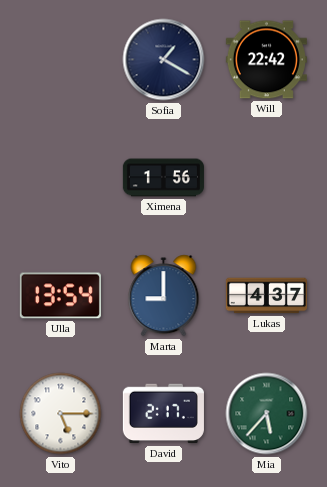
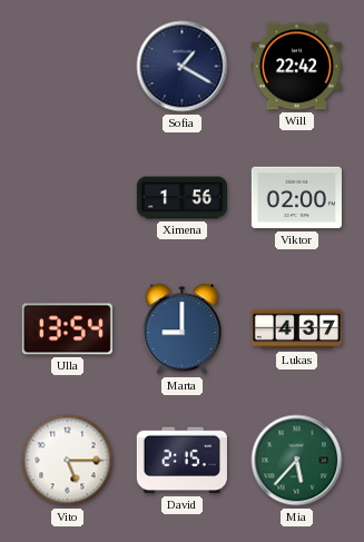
Viktor: none -> 02:00 (296, 198)
David: 2:17 -> 2:15 (181, 461)
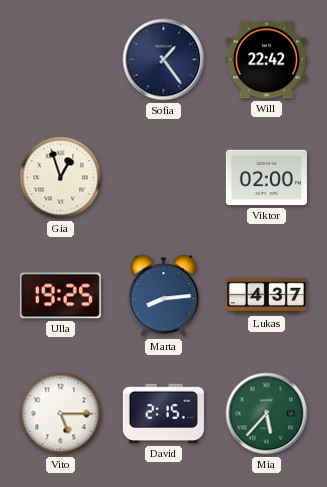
Sofia: 1:20 -> 1:24 (164, 60)
Gia: none -> 12:57 (61, 178)
Ximena: 1:56 -> none (181, 198)
Ulla: 13:54 -> 19:25 (60, 296)
Marta: 9:00 -> 8:14 (164, 296)
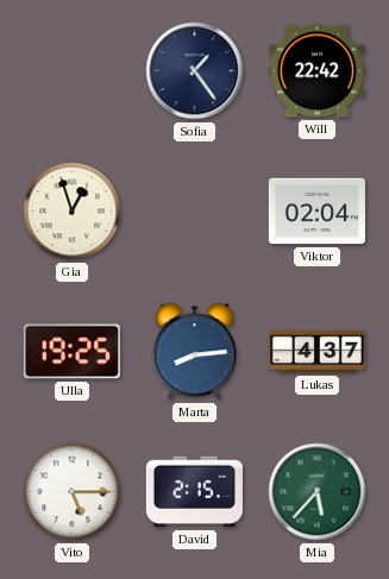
Viktor: 02:00 -> 02:04 (316, 212)
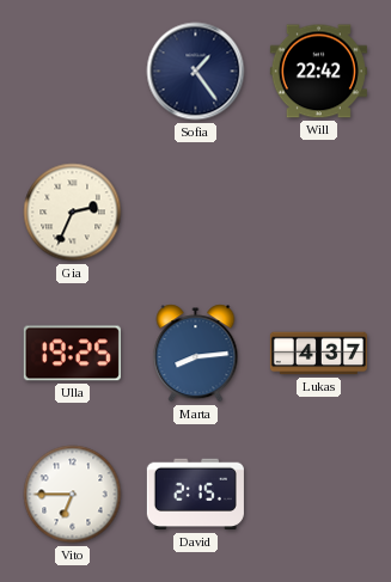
Gia: 12:57 -> 2:34 (73, 213)
Viktor: 02:04 -> none (316, 212)
Vito: 5:15 -> 6:45 (73, 495)
Mia: 5:37 -> none (318, 492)
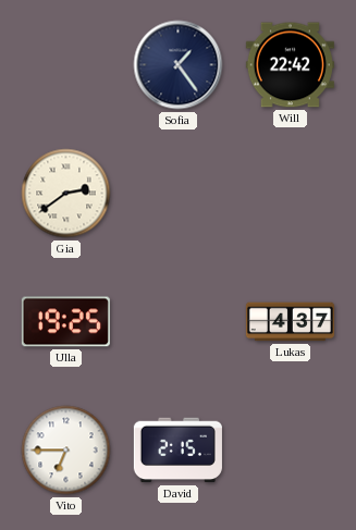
Gia: 2:34 -> 2:39 (66, 194)
Marta: 8:14 -> none (196, 354)
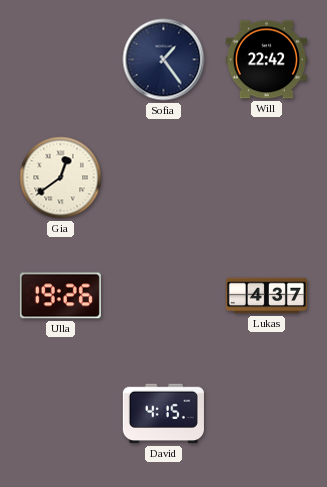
Gia: 2:39 -> 12:39 (61, 178)
Ulla: 19:25 -> 19:26 (60, 296)
Vito: 6:45 -> none (66, 451)
David: 2:15 -> 4:15 (163, 414)
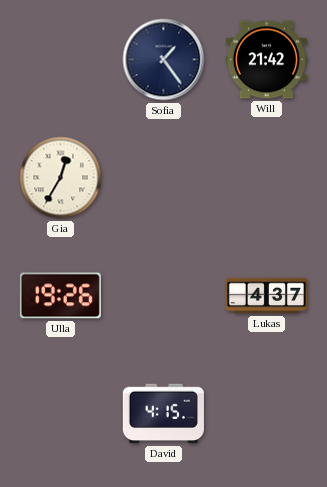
Will: 22:42 -> 21:42 (266, 60)
Gia: 12:39 -> 12:35 (61, 178)
